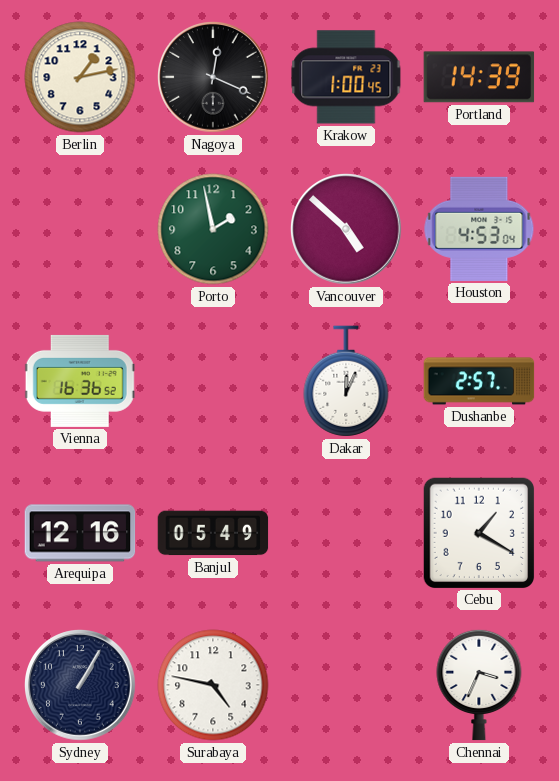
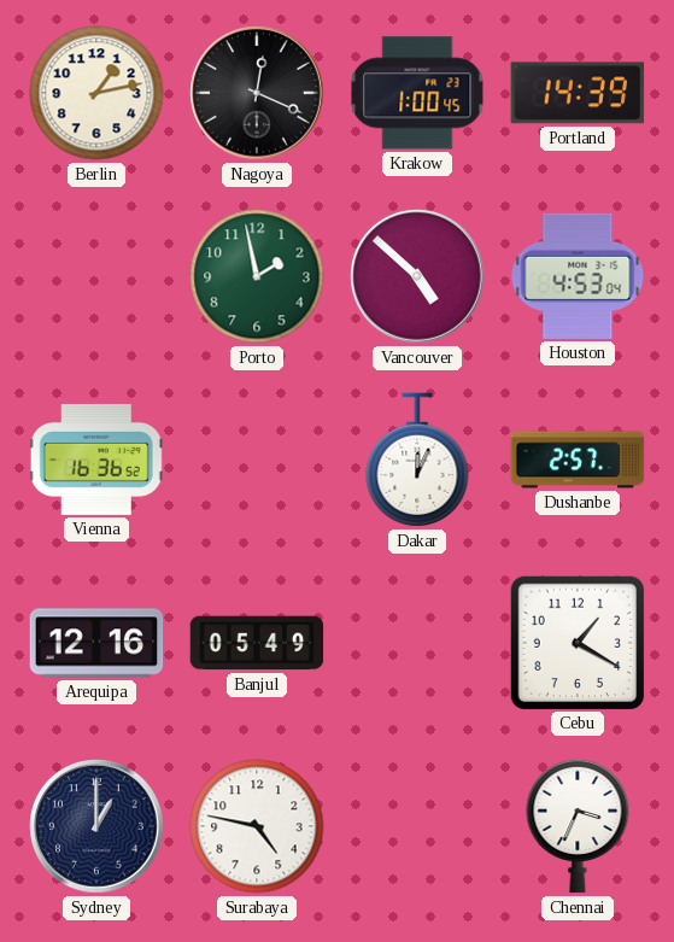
Sydney: 1:05 -> 1:00 (98, 827)
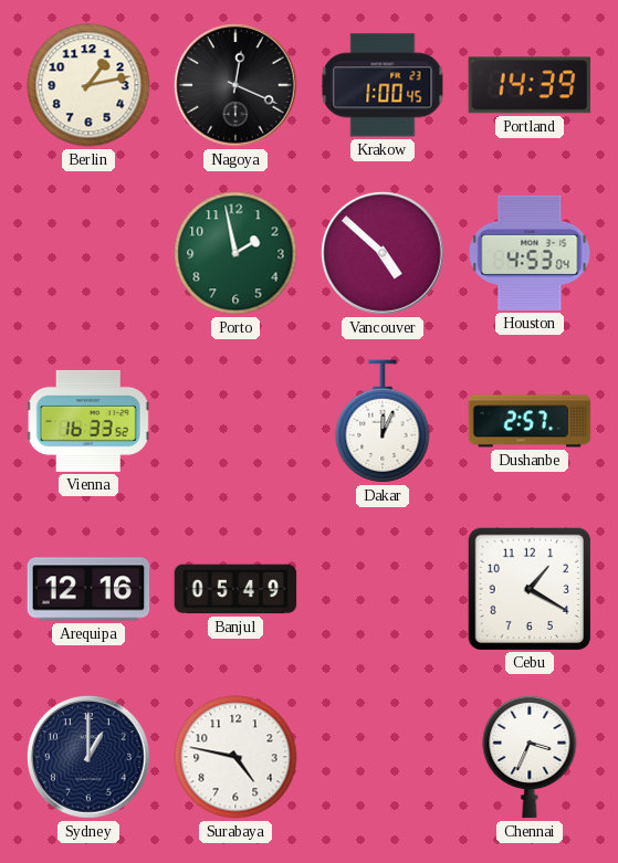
Vienna: 16:36 -> 16:33 (88, 421)
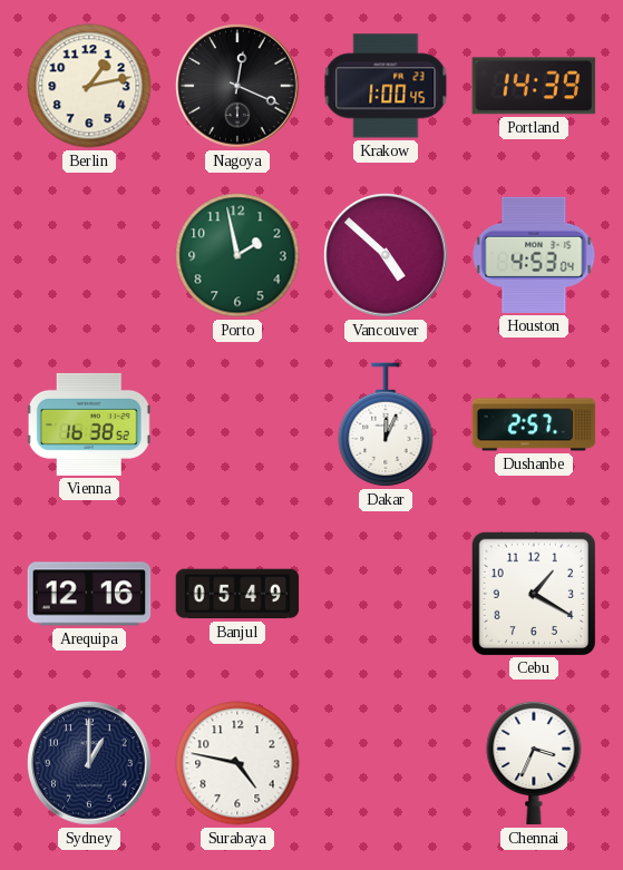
Vienna: 16:33 -> 16:38 (89, 424)
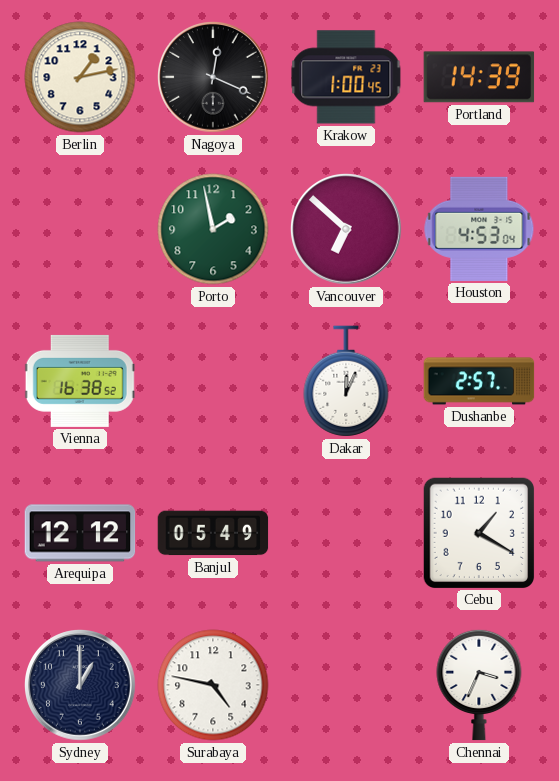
Vancouver: 4:52 -> 6:52 (347, 230)
Arequipa: 12:16 -> 12:12 (80, 533)
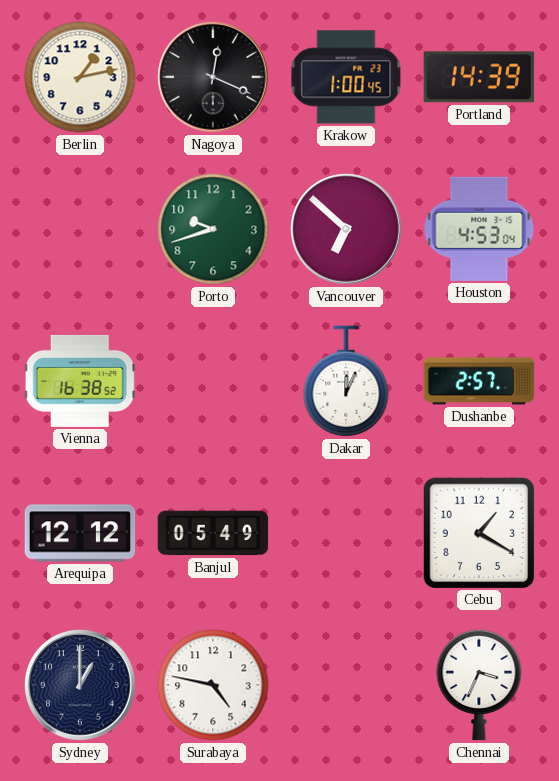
Porto: 1:58 -> 9:42 (213, 229)
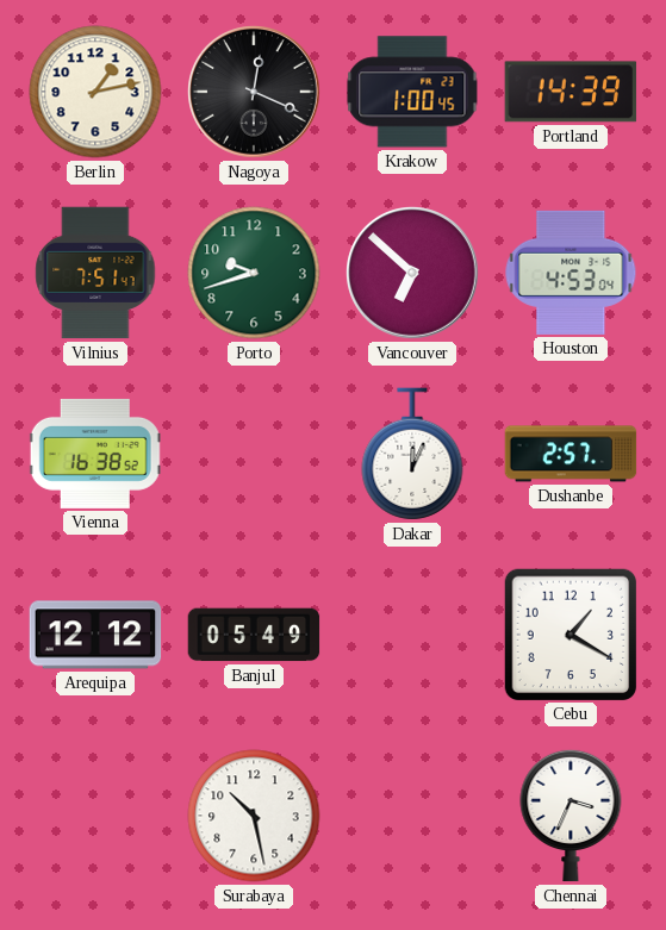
Vilnius: none -> 7:51 (95, 273)
Sydney: 1:00 -> none (81, 686)
Surabaya: 4:47 -> 10:28 (254, 816)
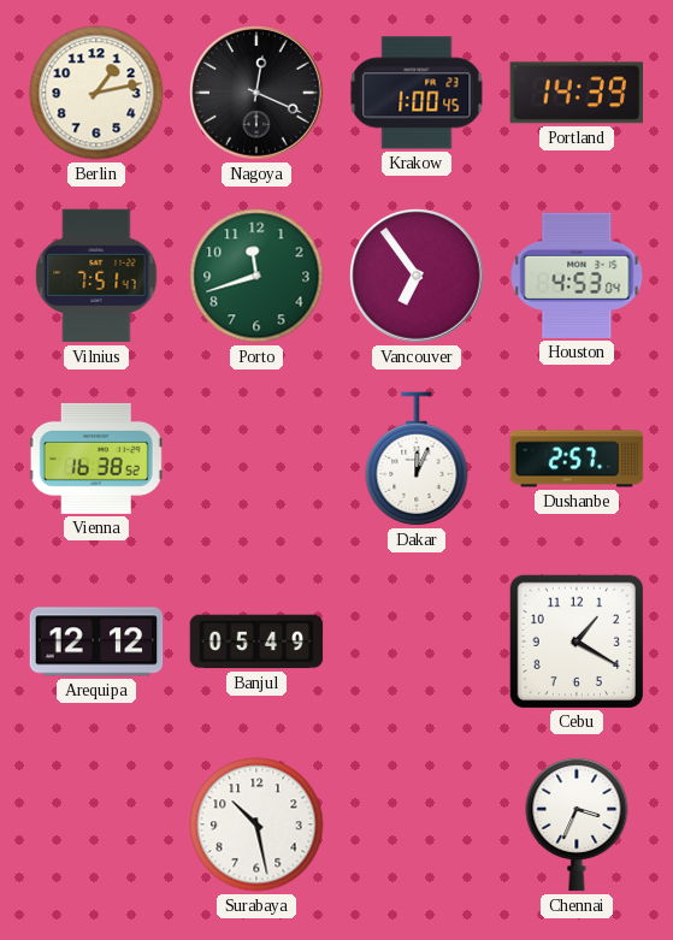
Porto: 9:42 -> 11:42 (256, 276)
Vancouver: 6:52 -> 6:54 (418, 277)
